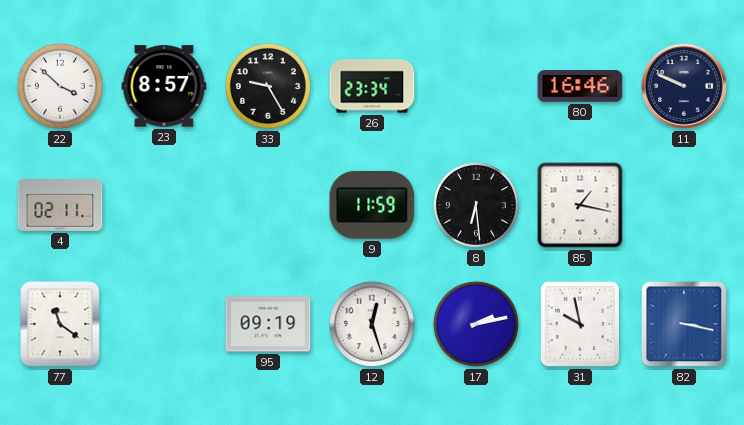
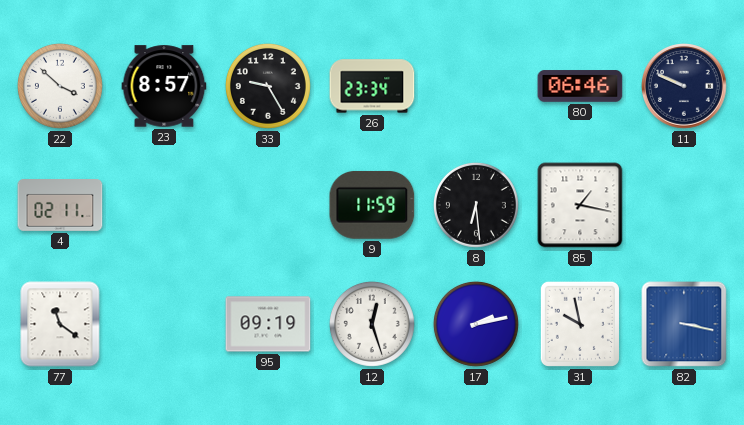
80: 16:46 -> 06:46 (580, 86)
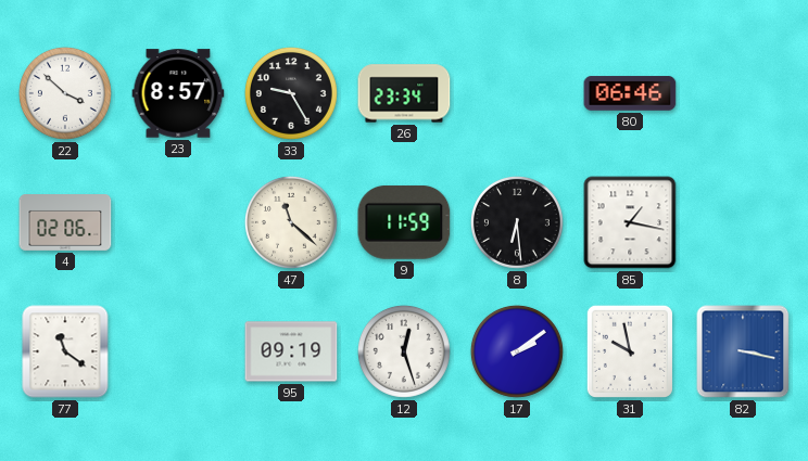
11: 9:49 -> none (685, 87)
4: 02:11 -> 02:06 (65, 223)
47: none -> 11:22 (291, 222)
17: 2:13 -> 2:09 (517, 351)
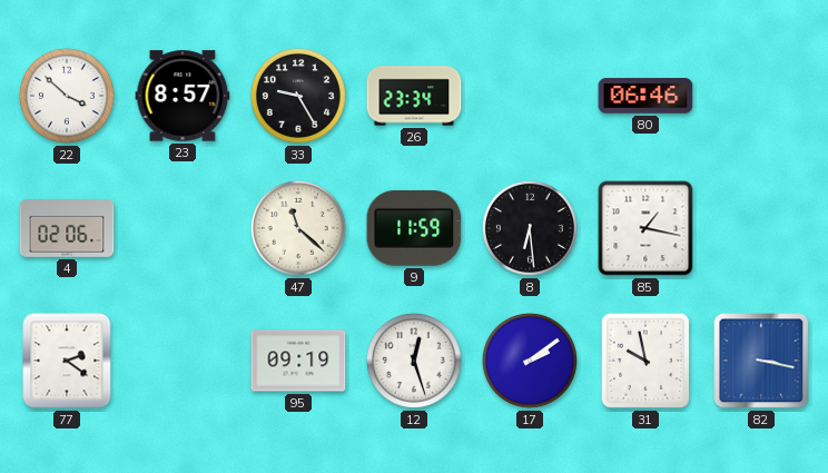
77: 11:21 -> 2:21 (67, 361)
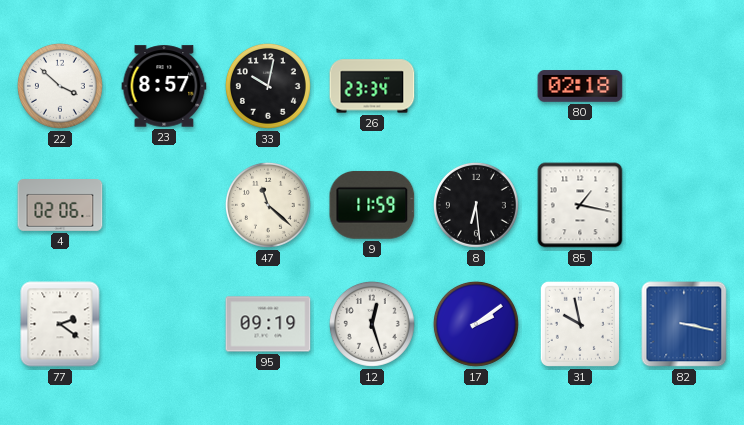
33: 9:25 -> 10:02 (268, 86)
80: 06:46 -> 02:18 (580, 86)
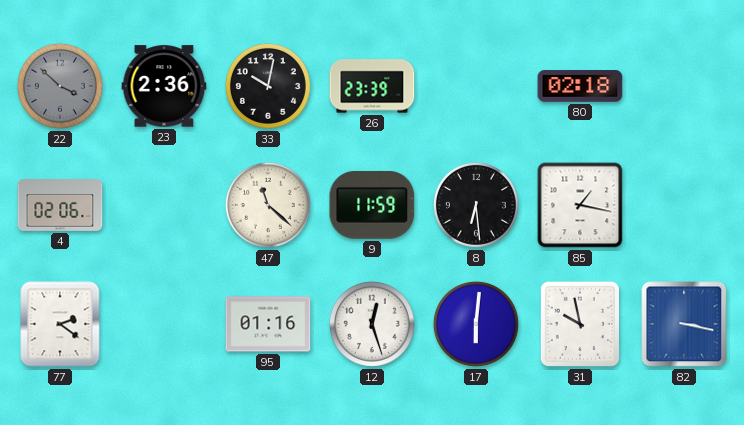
22 dial: white -> grey (60, 86)
23: 8:57 -> 2:36 (164, 86)
26: 23:34 -> 23:39 (372, 86)
95: 09:19 -> 01:16 (268, 324)
17: 2:09 -> 6:01 (476, 324)
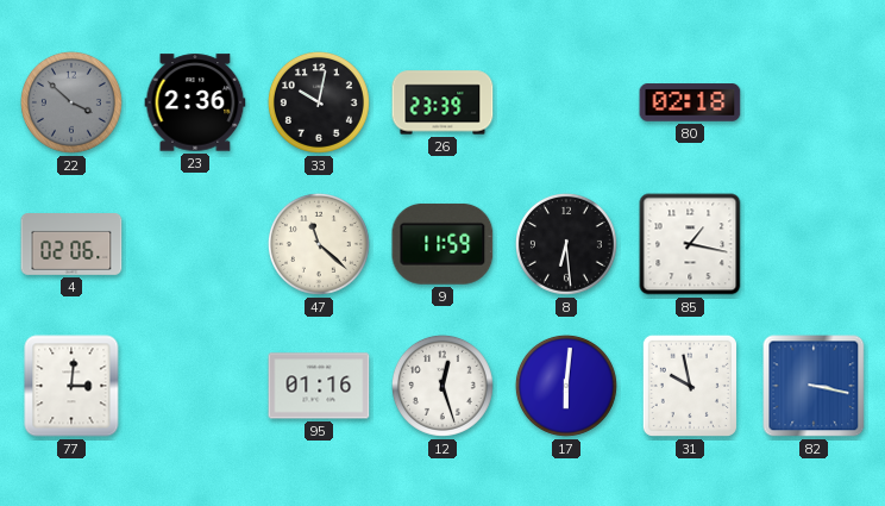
77: 2:21 -> 3:01 (71, 386)
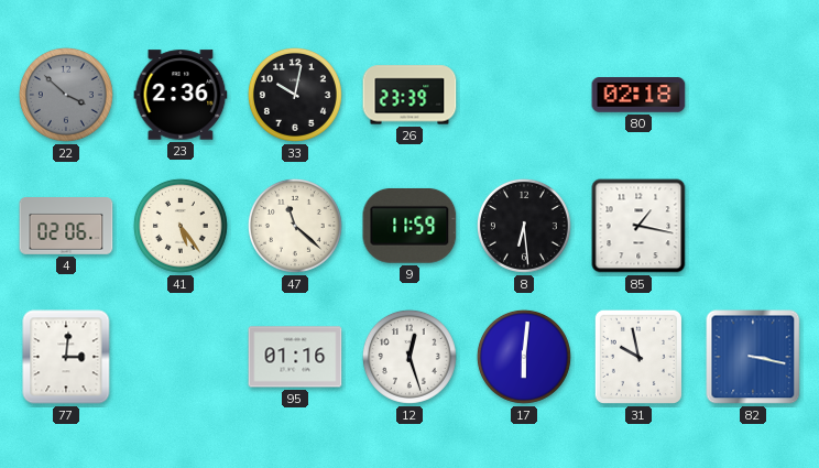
41: none -> 5:24 (181, 226)
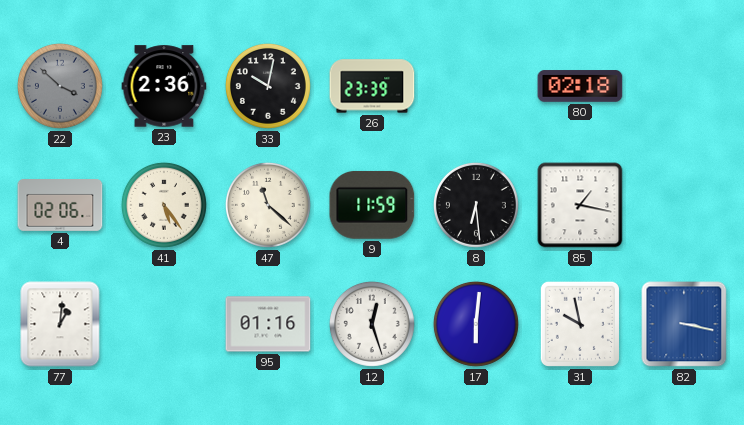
77: 3:01 -> 1:01 (60, 324)
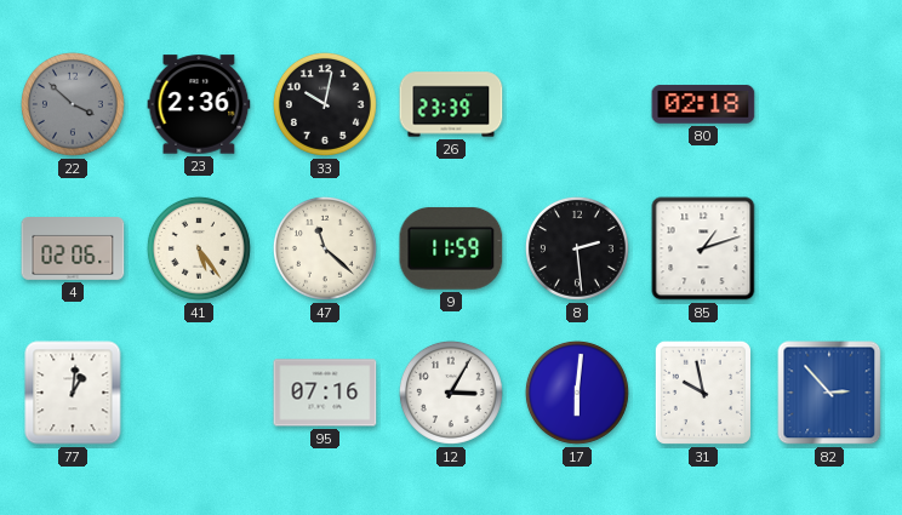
8: 6:29 -> 2:29 (577, 248)
85: 1:17 -> 1:12 (703, 248)
95: 01:16 -> 07:16 (325, 393)
12: 12:27 -> 3:05 (451, 393)
82: 3:17 -> 2:53 (829, 393)
